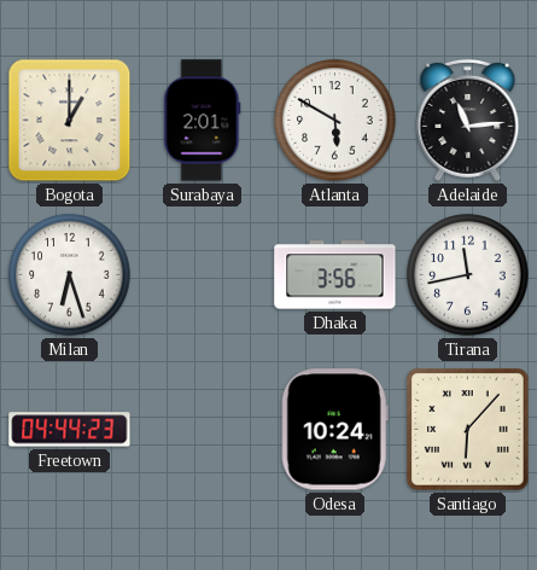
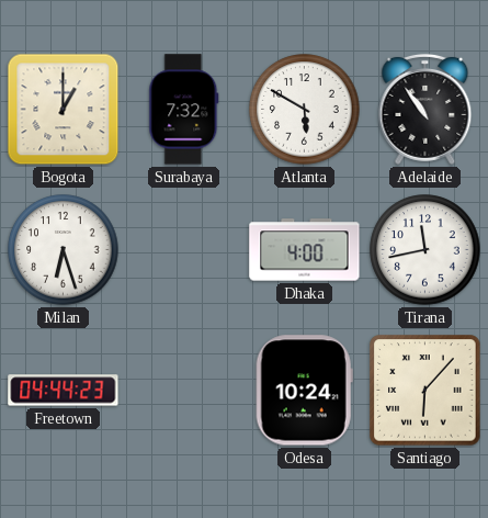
Surabaya: 2:01 -> 7:32 (184, 110)
Adelaide: 11:14 -> 10:54 (425, 109)
Dhaka: 3:56 -> 4:00 (305, 250)
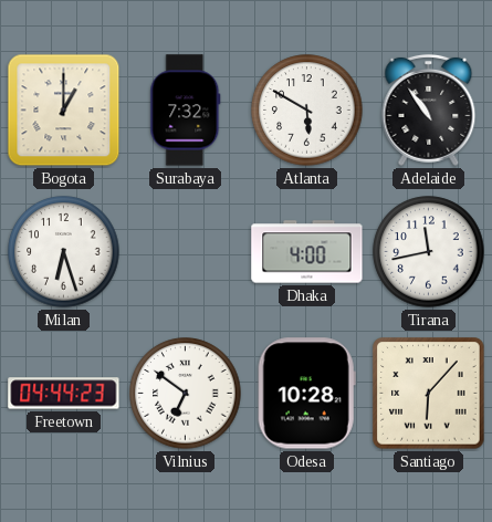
Vilnius: none -> 6:51 (186, 394)
Odesa: 10:24 -> 10:28 (306, 394)
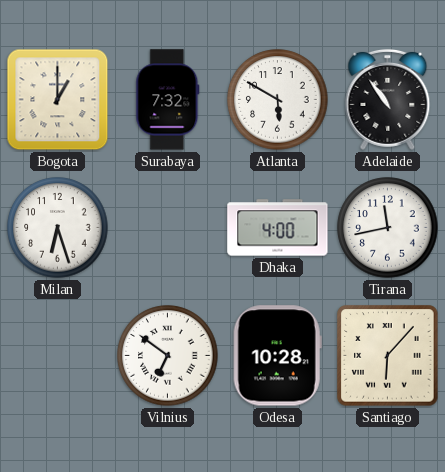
Freetown: 04:44 -> none (64, 394)
